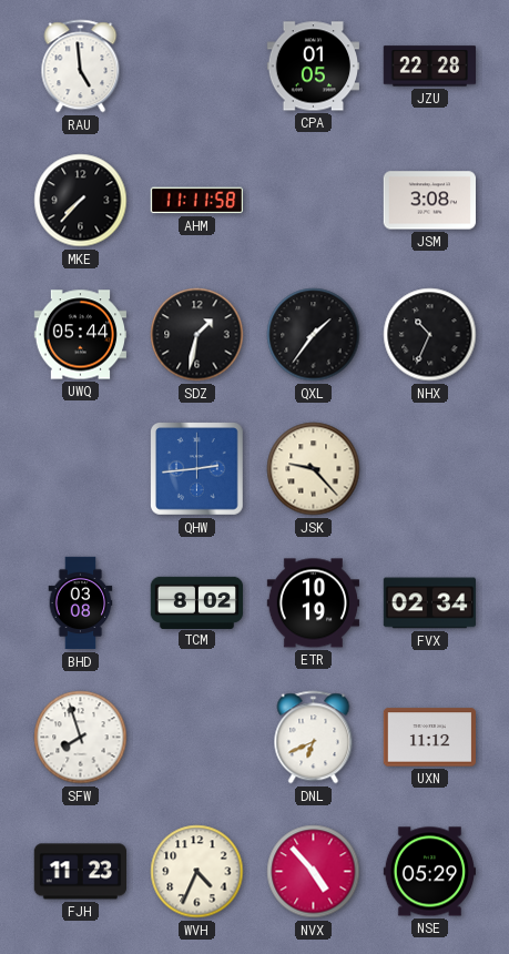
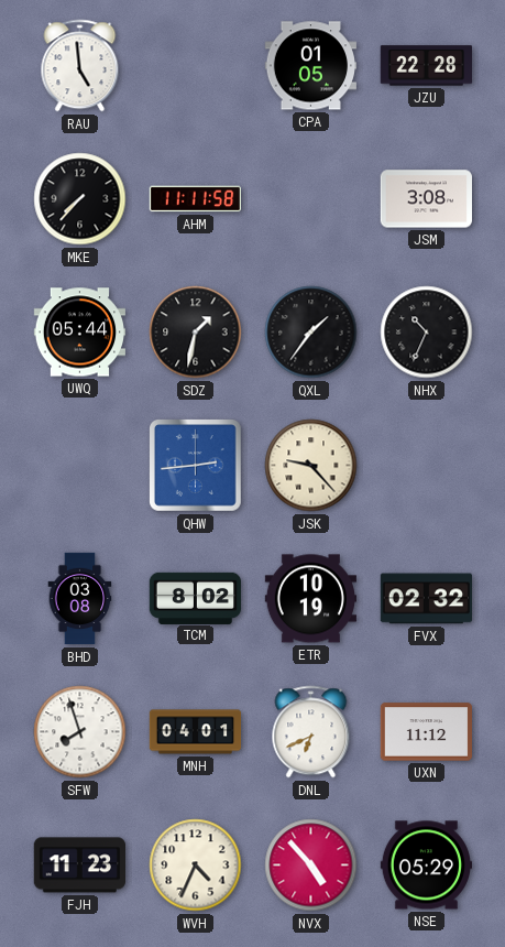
FVX: 02:34 -> 02:32 (426, 599)
MNH: none -> 04:01 (196, 732)
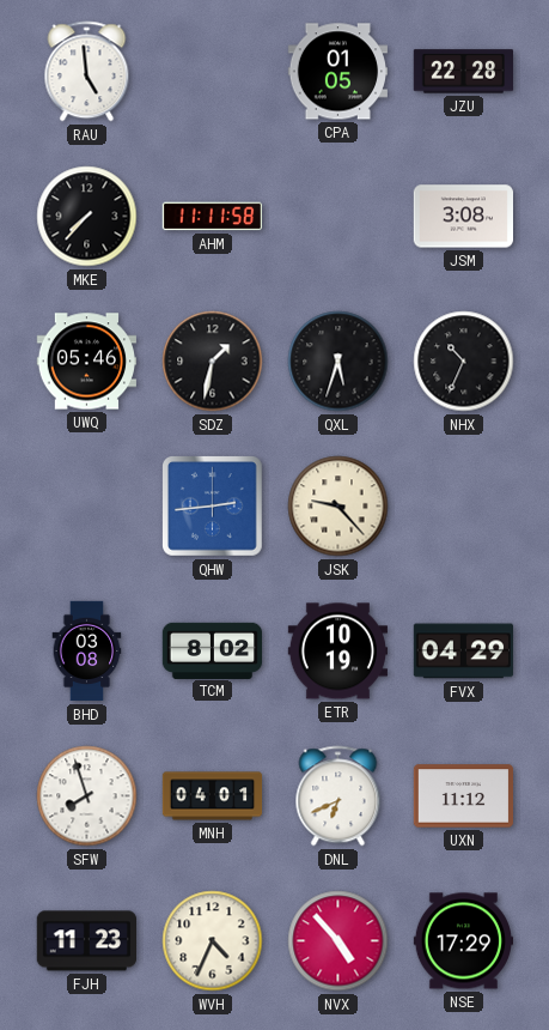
UWQ: 05:44 -> 05:46 (86, 362)
QXL: 1:36 -> 5:33 (338, 362)
FVX: 02:32 -> 04:29 (463, 652)
NSE: 05:29 -> 17:29 (463, 941)
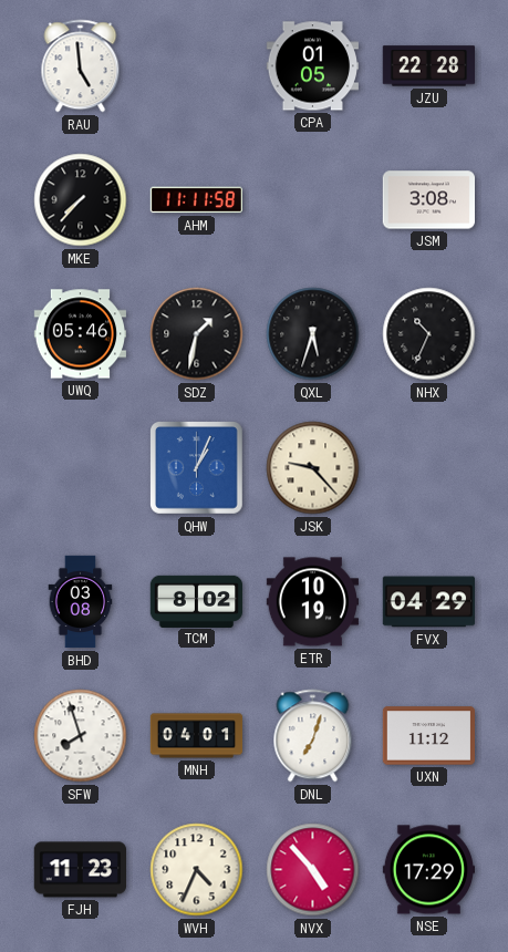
QHW: 2:44 -> 1:04 (197, 468)
DNL: 6:41 -> 7:03 (313, 736)
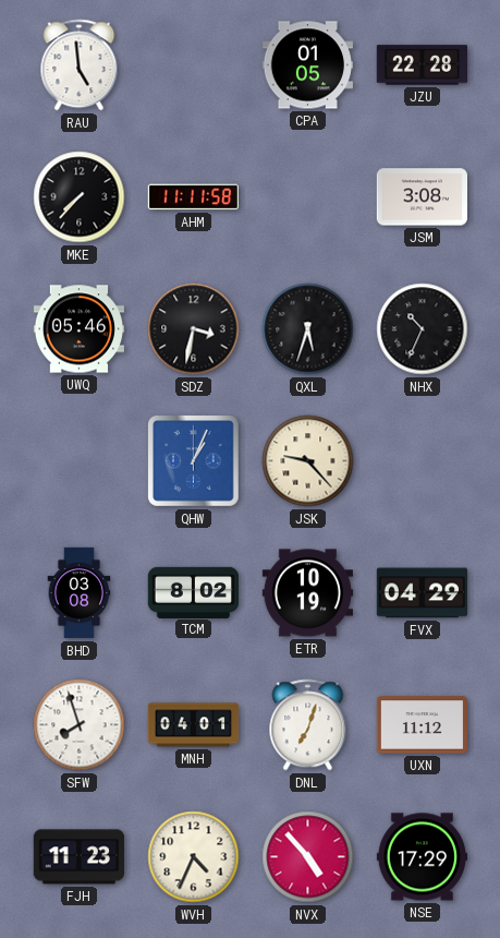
SDZ: 1:32 -> 3:32 (194, 329)
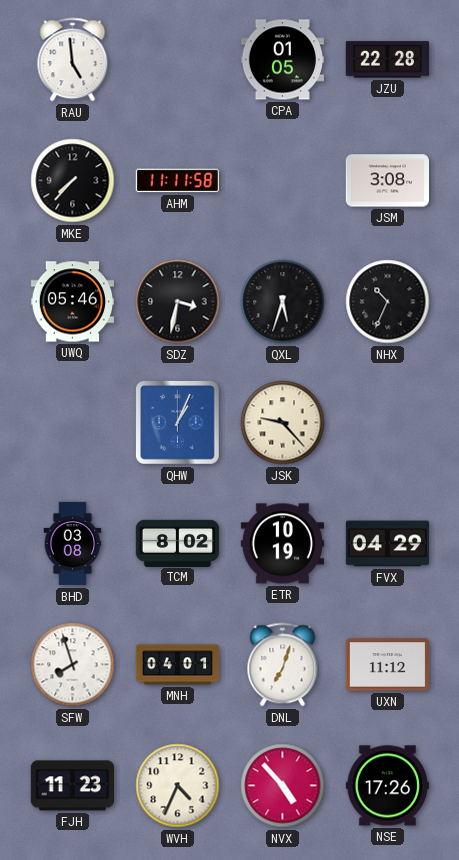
NSE: 17:29 -> 17:26 (387, 786)
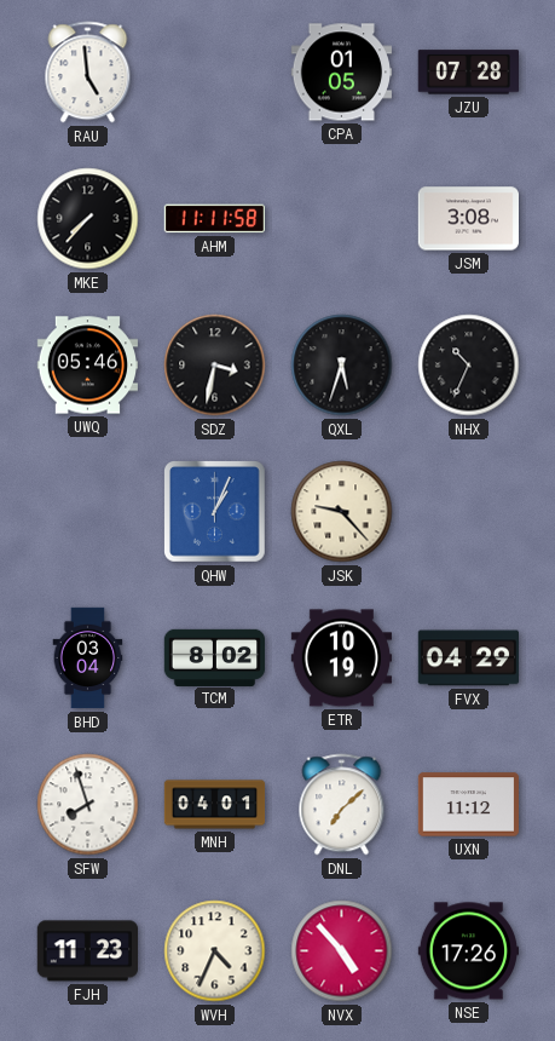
JZU: 22:28 -> 07:28 (468, 73)
BHD: 03:08 -> 03:04 (88, 658)
DNL: 7:03 -> 7:08 (342, 805)
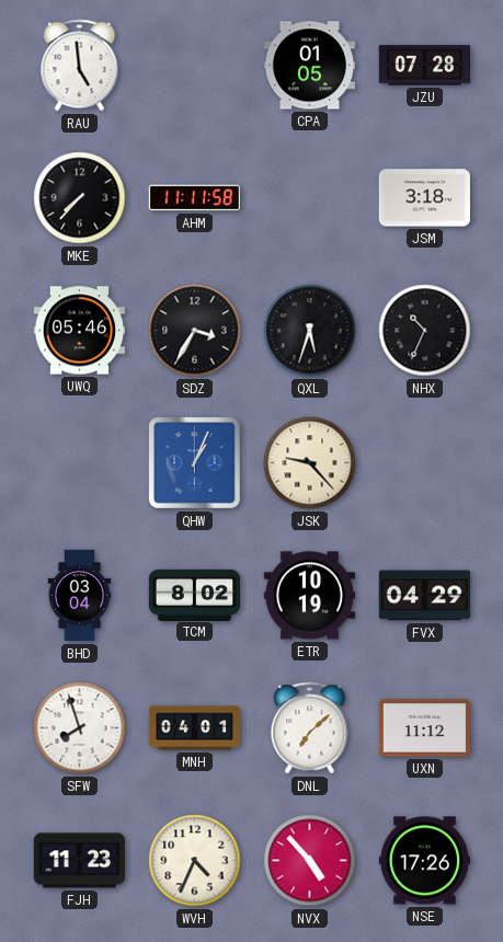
JSM: 3:08 -> 3:18 (424, 198)
SDZ: 3:32 -> 3:35 (195, 331)
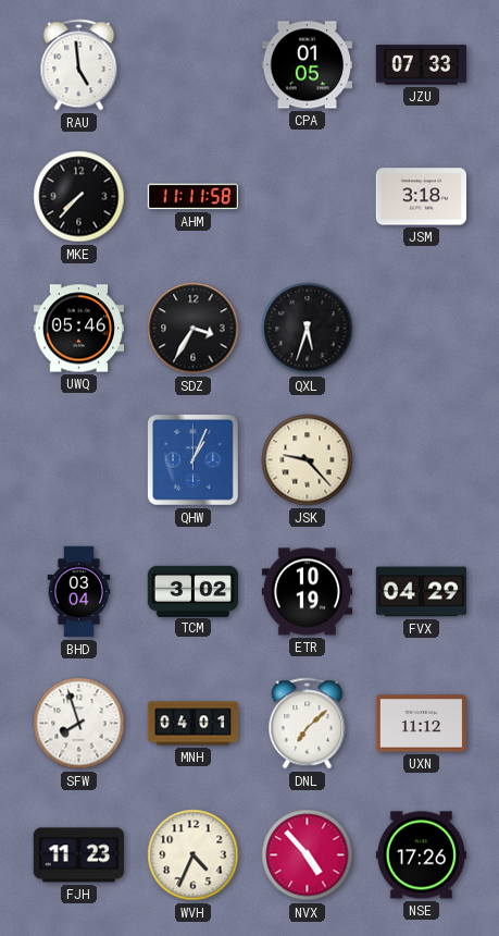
JZU: 07:28 -> 07:33 (421, 65)
NHX: 10:34 -> none (425, 331)
TCM: 8:02 -> 3:02 (194, 591)
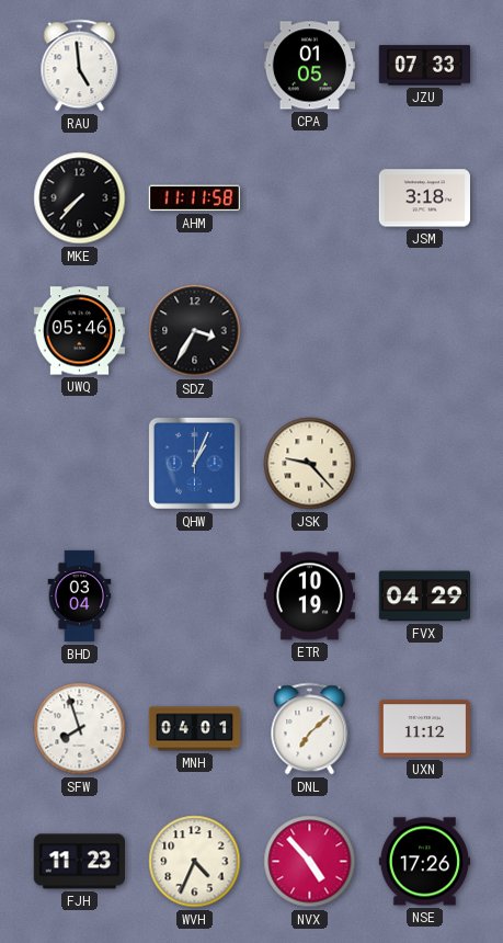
QXL: 5:33 -> none (308, 329)
TCM: 3:02 -> none (194, 591)
